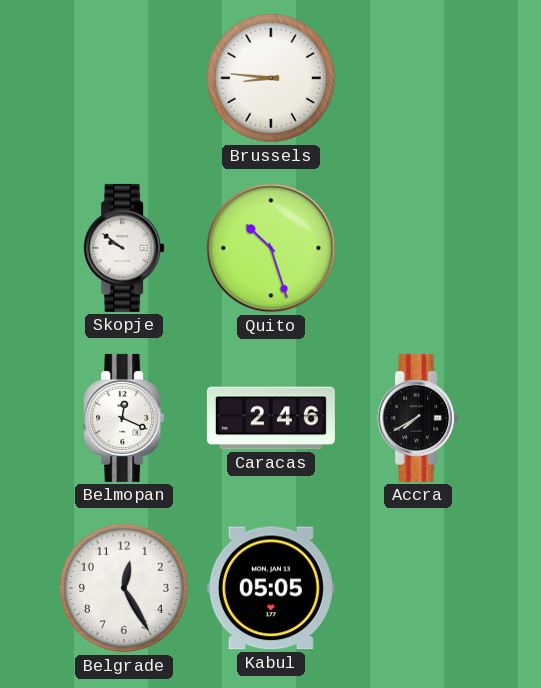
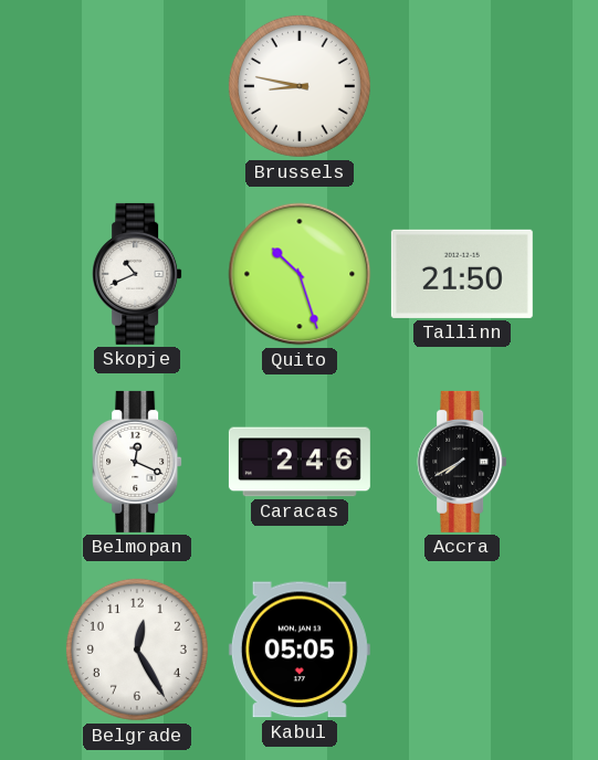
Brussels: 8:46 -> 8:47 (300, 86)
Skopje: 9:51 -> 10:41 (137, 274)
Tallinn: none -> 21:50 (462, 274)
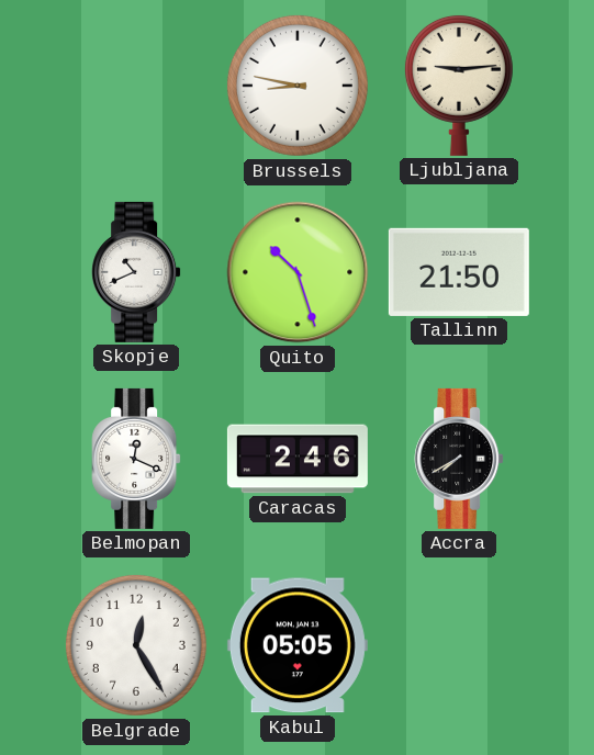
Ljubljana: none -> 9:14 (459, 84)
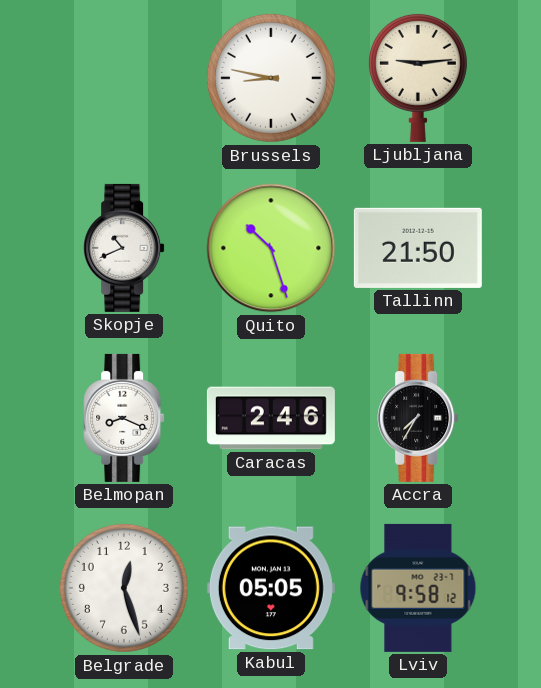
Belmopan: 12:19 -> 8:19 (124, 418)
Accra: 7:40 -> 7:35 (418, 418)
Belgrade: 12:25 -> 12:27 (124, 588)
Lviv: none -> 9:58 (418, 588)
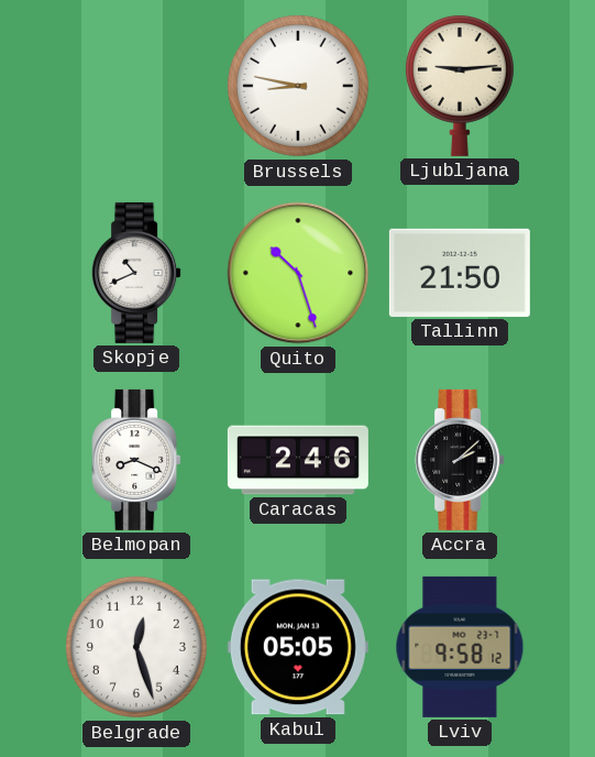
Accra: 7:35 -> 2:08 (460, 460)
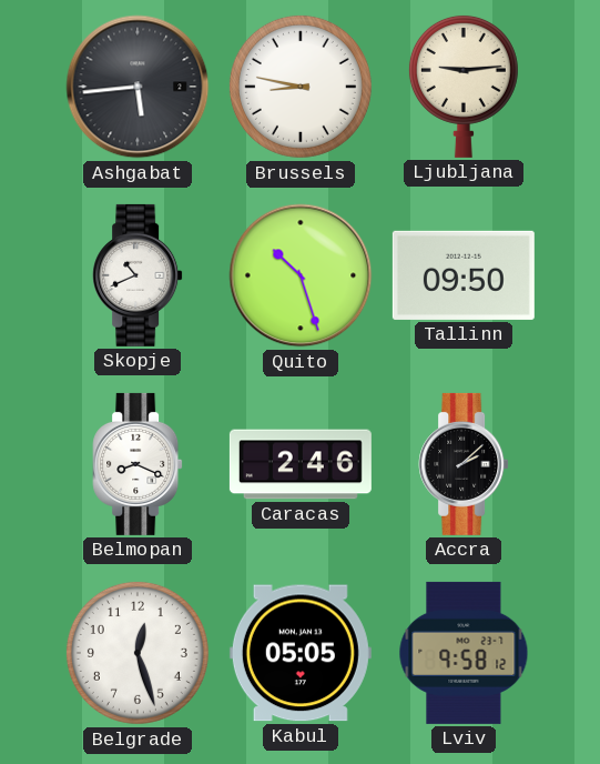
Ashgabat: none -> 5:44 (138, 87)
Tallinn: 21:50 -> 09:50 (464, 275)
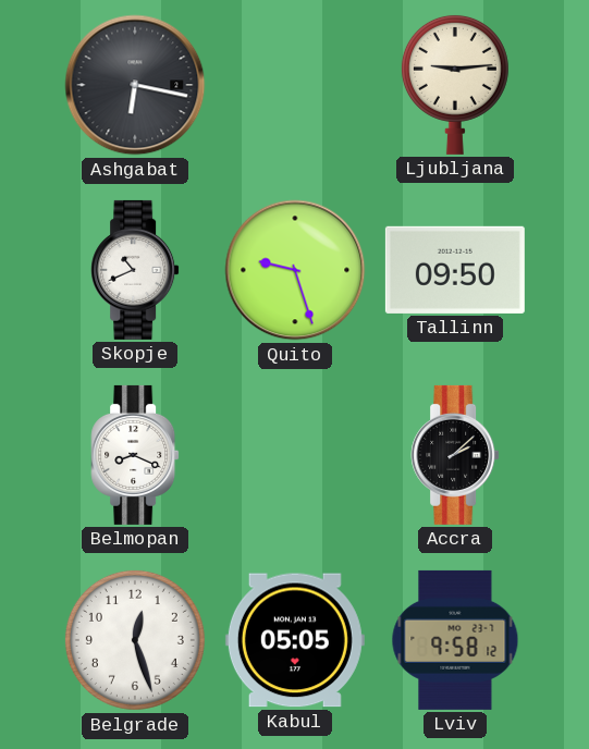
Ashgabat: 5:44 -> 6:17 (135, 85)
Brussels: 8:47 -> none (301, 87)
Quito: 10:27 -> 9:27 (295, 270)
Caracas: 2:46 -> none (301, 464)
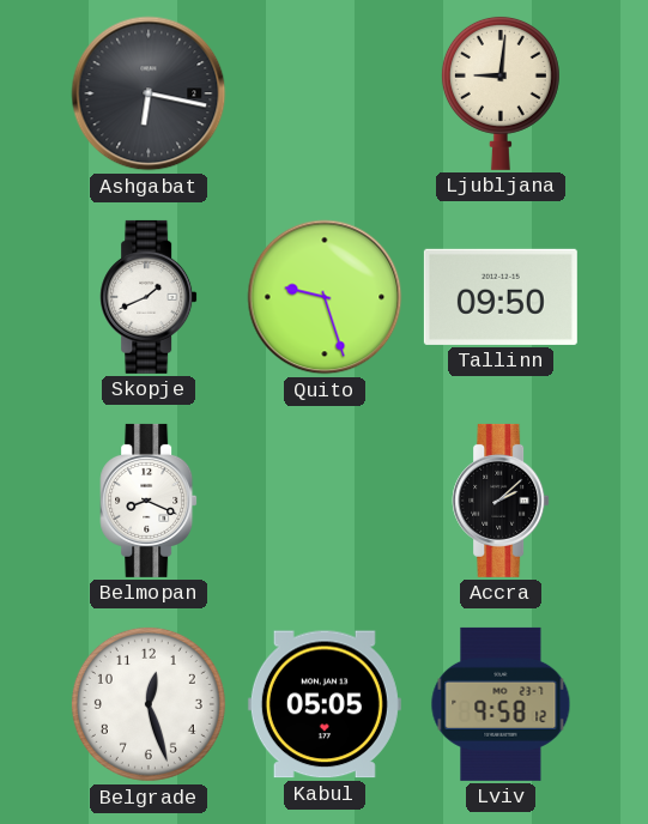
Ljubljana: 9:14 -> 9:01 (501, 92)
Skopje: 10:41 -> 1:41 (149, 297)
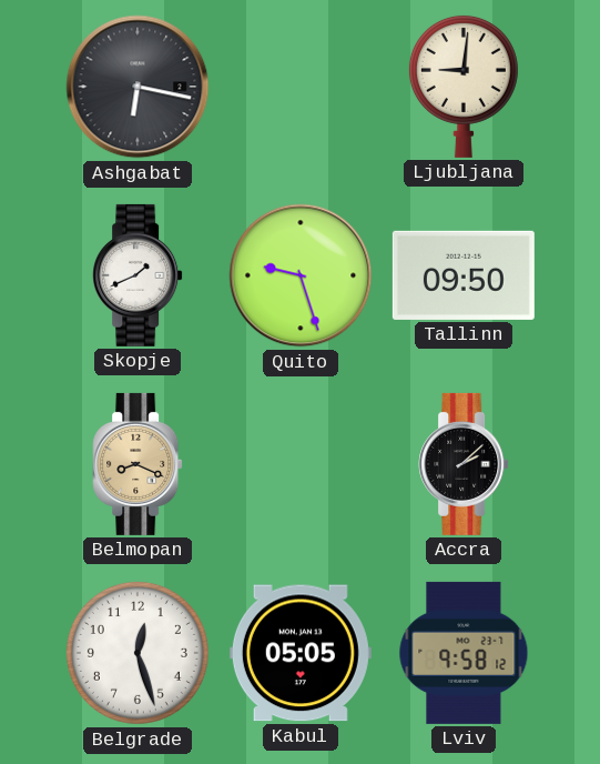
Belmopan dial: white -> champagne (138, 464)
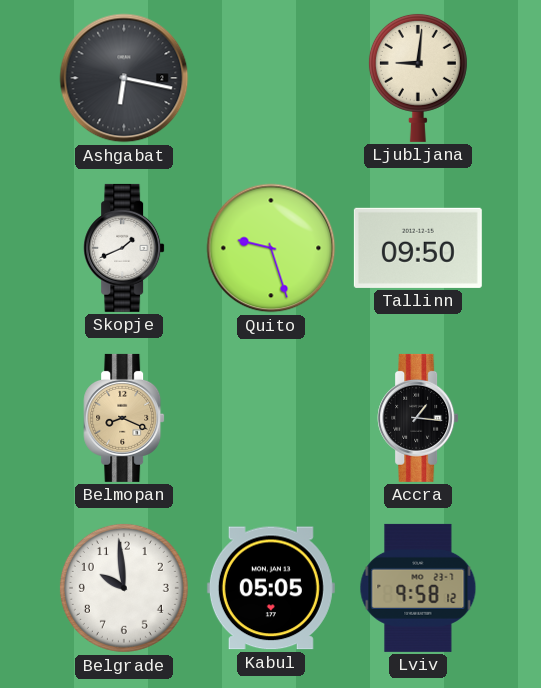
Accra: 2:08 -> 1:16 (418, 418)
Belgrade: 12:27 -> 9:59 (124, 588)
